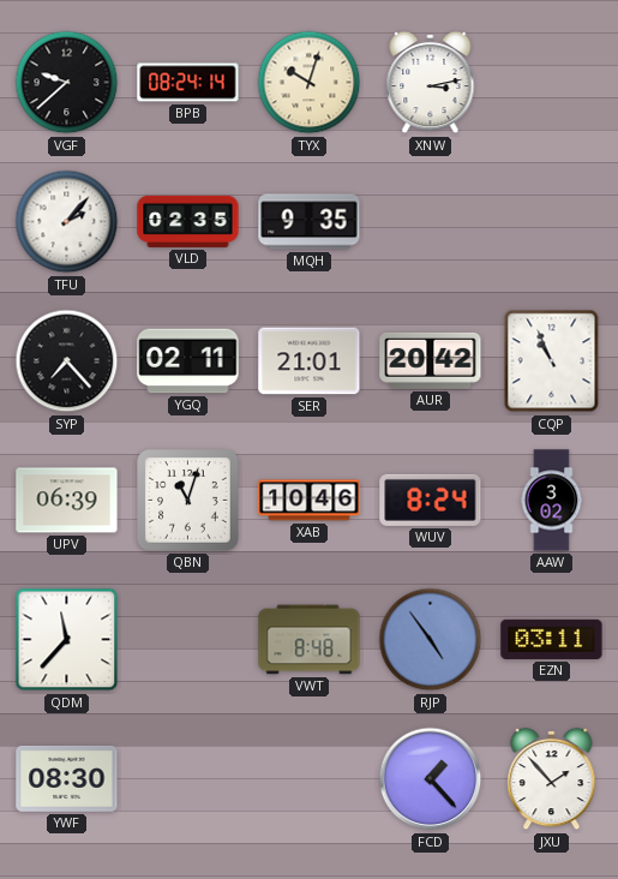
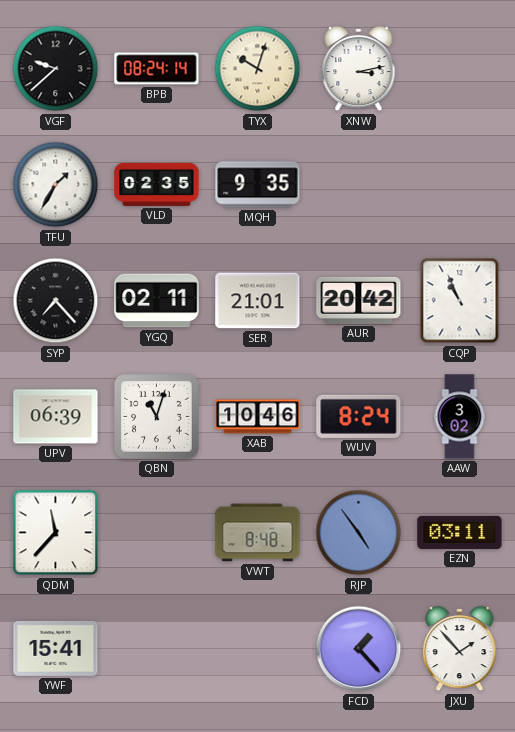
TFU: 2:07 -> 1:35 (56, 185)
YWF: 08:30 -> 15:41 (56, 648)
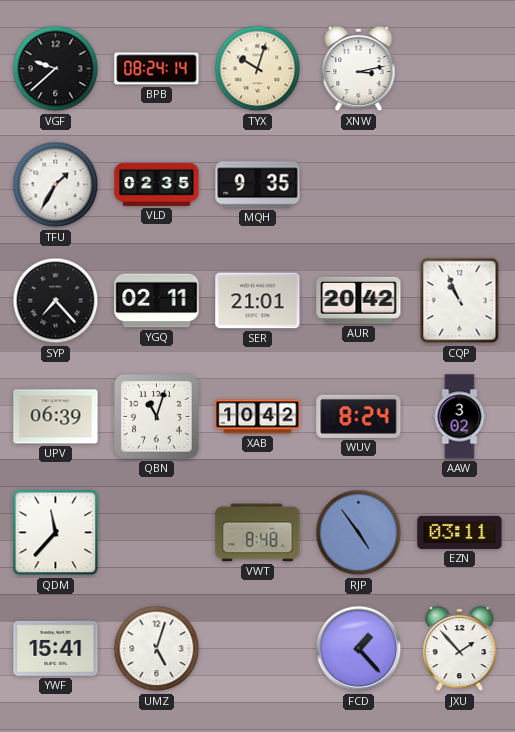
XAB: 10:46 -> 10:42 (258, 417)
UMZ: none -> 5:03 (157, 649)
